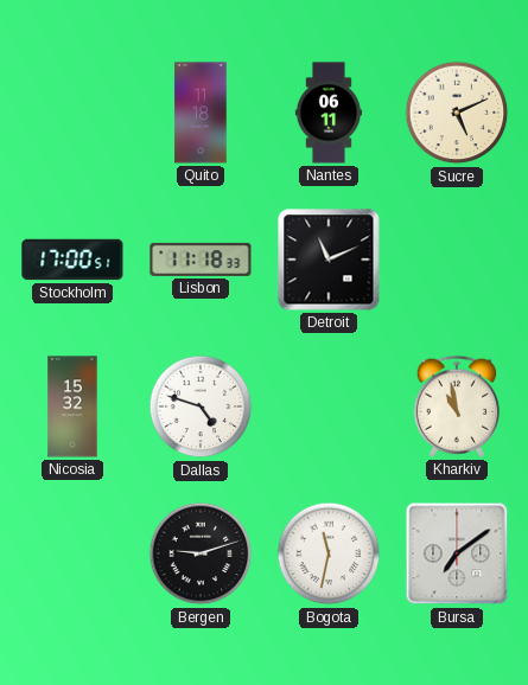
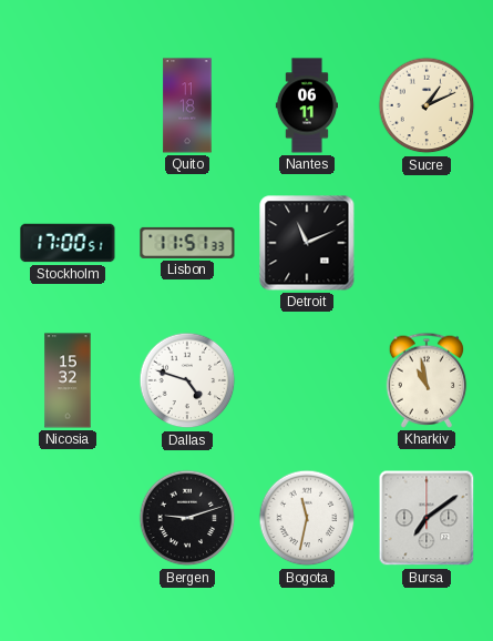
Sucre: 5:11 -> 1:11 (427, 105)
Lisbon: 11:18 -> 11:51 (187, 243)
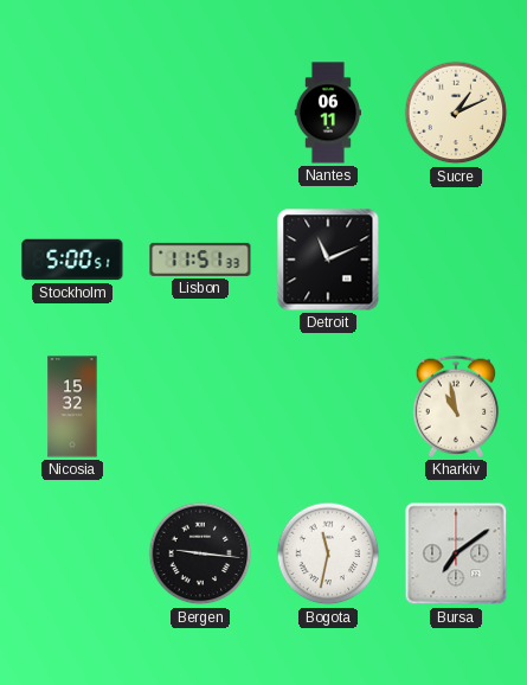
Quito: 11:18 -> none (187, 105)
Stockholm: 17:00 -> 5:00 (72, 260)
Dallas: 4:48 -> none (187, 380)
Bergen: 9:12 -> 9:16 (200, 553)
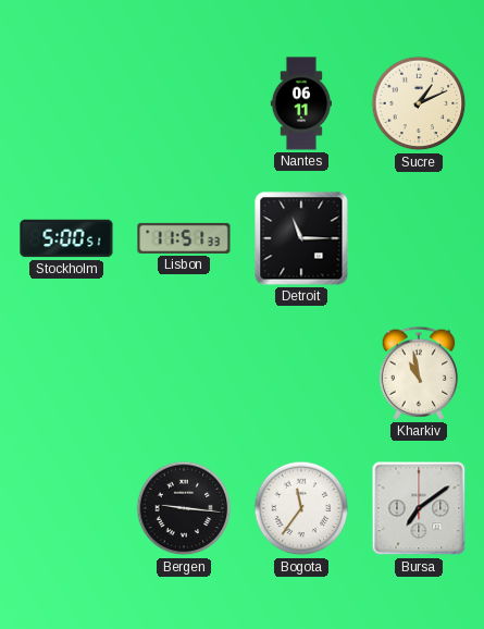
Detroit: 11:11 -> 11:15 (301, 238)
Nicosia: 15:32 -> none (72, 406)
Bogota: 11:32 -> 11:36 (301, 508)
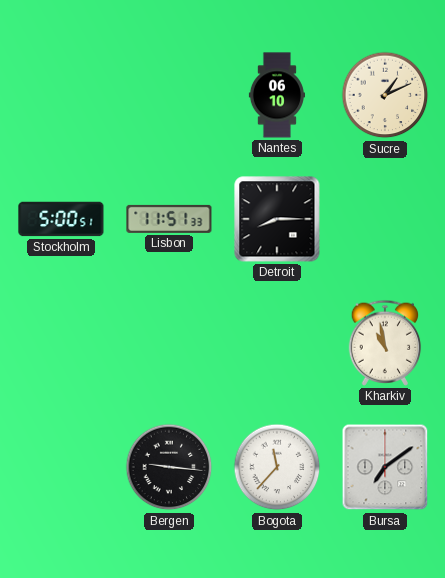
Nantes: 06:11 -> 06:10 (277, 95)
Detroit: 11:15 -> 8:15 (277, 219)
Bogota: 11:36 -> 11:37 (277, 467)
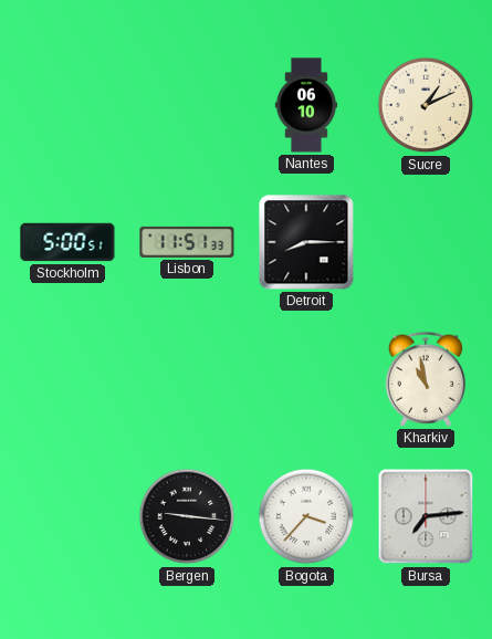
Bogota: 11:37 -> 3:37 (306, 516)
Bursa: 7:09 -> 7:14 (426, 516)
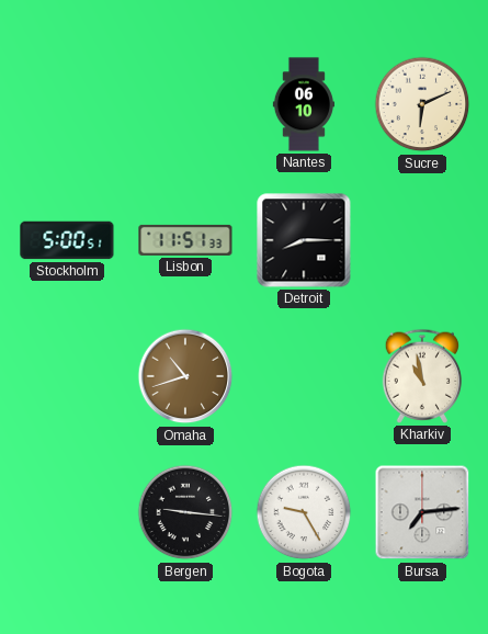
Sucre: 1:11 -> 6:11 (422, 104)
Omaha: none -> 10:42 (185, 376)
Bogota: 3:37 -> 9:25 (304, 512)
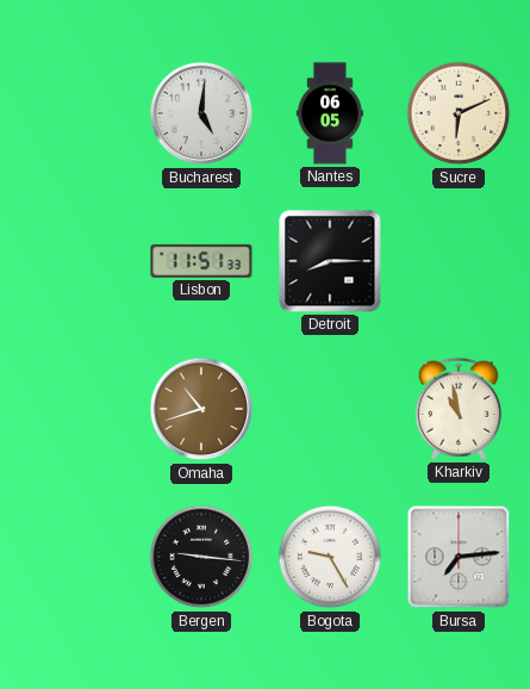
Bucharest: none -> 5:01 (201, 113)
Nantes: 06:10 -> 06:05 (330, 113)
Stockholm: 5:00 -> none (67, 240)
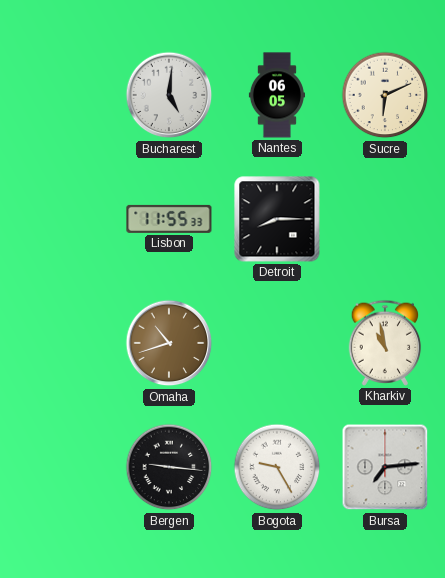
Lisbon: 11:51 -> 11:55 (169, 219)
